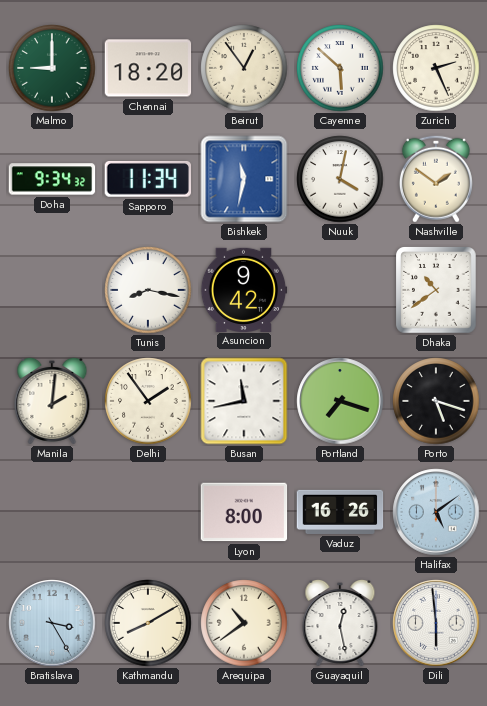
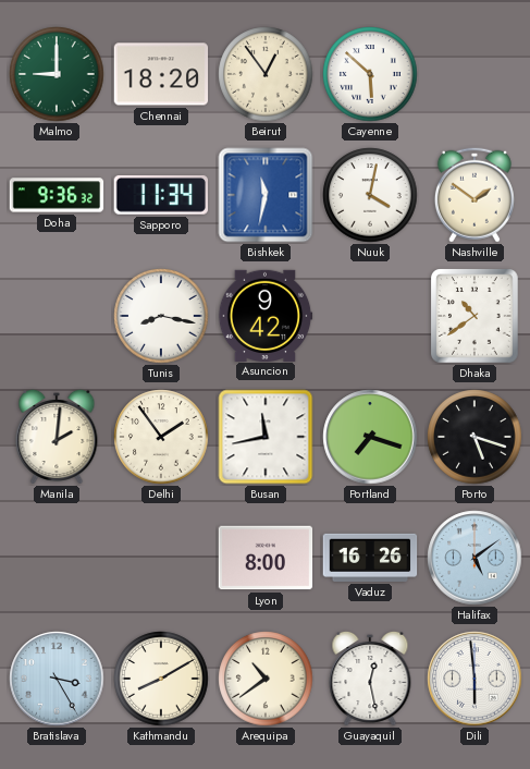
Zurich: 2:26 -> none (436, 68)
Doha: 9:34 -> 9:36 (57, 195)
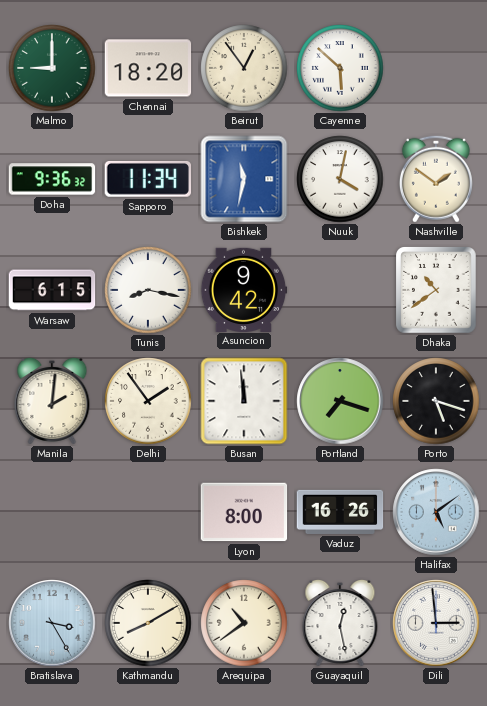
Warsaw: none -> 6:15 (52, 290)
Busan: 11:43 -> 11:59 (244, 401)
Dili: 5:59 -> 2:59 (436, 623)
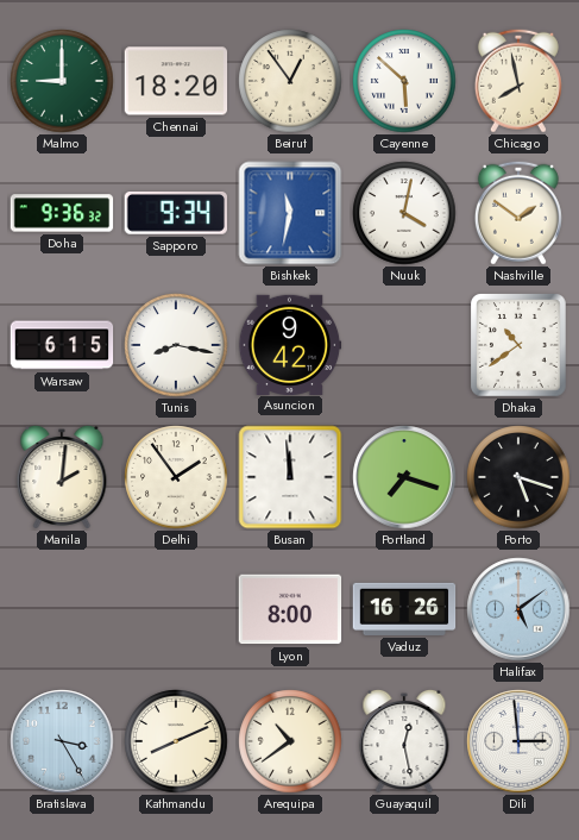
Chicago: none -> 7:58 (518, 81)
Sapporo: 11:34 -> 9:34 (175, 213)
Kathmandu: 8:10 -> 8:11 (176, 741)
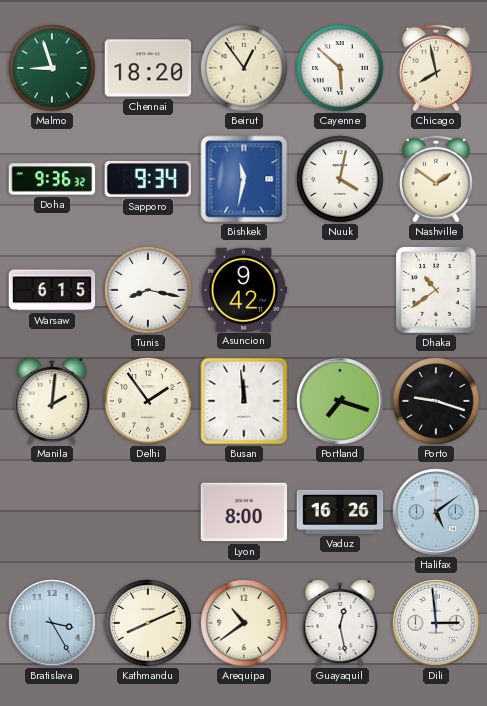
Malmo: 9:00 -> 8:57 (52, 68)
Porto: 5:18 -> 9:18 (436, 401)
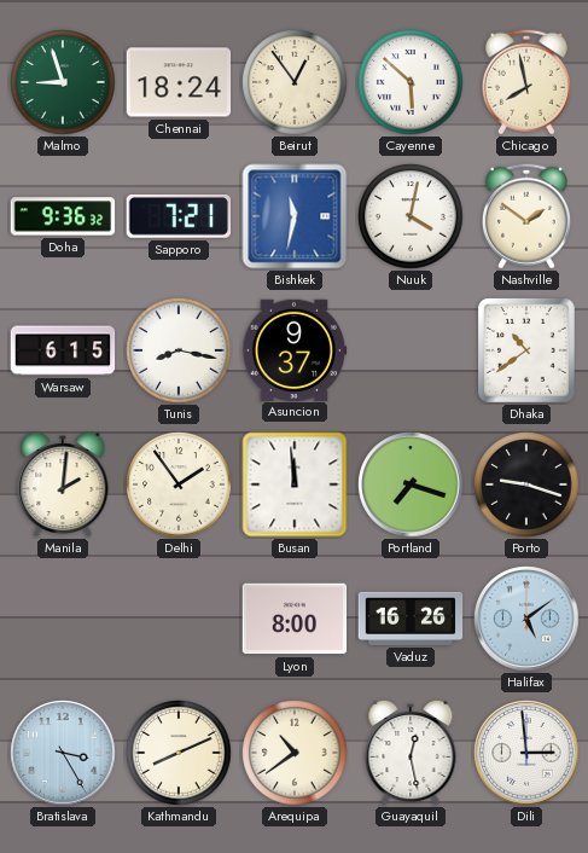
Chennai: 18:20 -> 18:24 (179, 82)
Sapporo: 9:34 -> 7:21 (177, 216)
Asuncion: 9:42 -> 9:37 (295, 349)
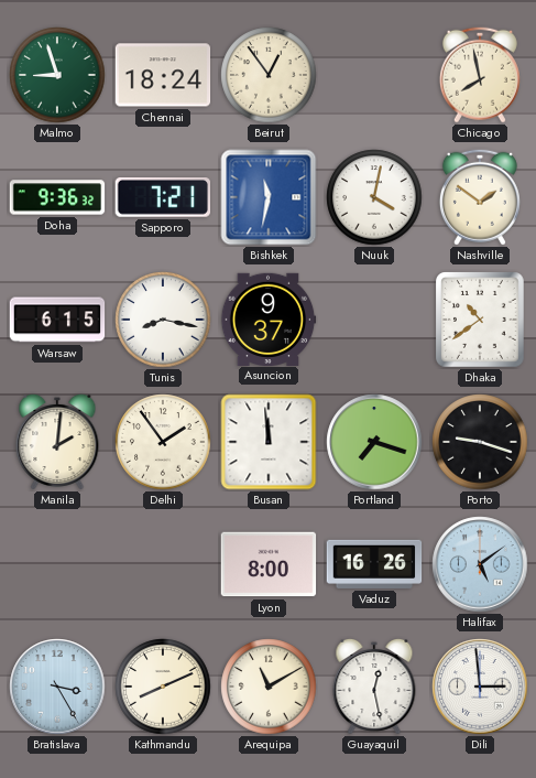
Cayenne: 5:52 -> none (411, 82)
Arequipa: 10:39 -> 11:10 (269, 687)
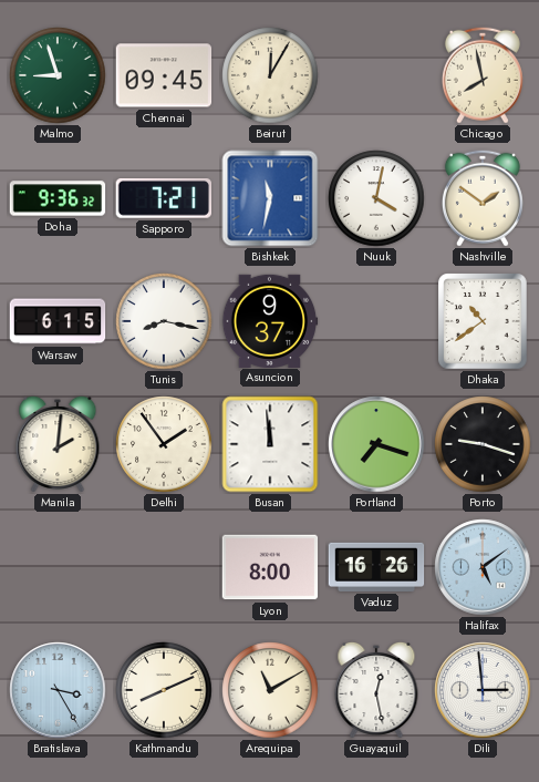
Chennai: 18:24 -> 09:45 (164, 75)
Beirut: 12:54 -> 12:05 (270, 75)
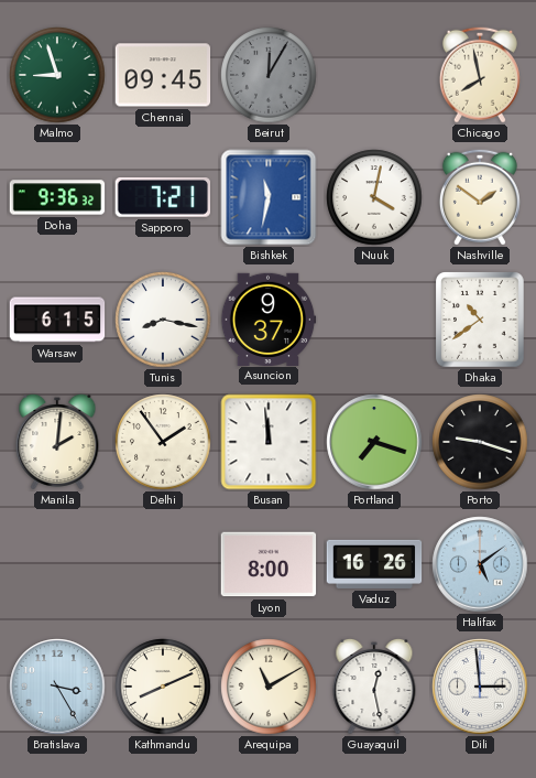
Beirut dial: cream -> grey (269, 75)
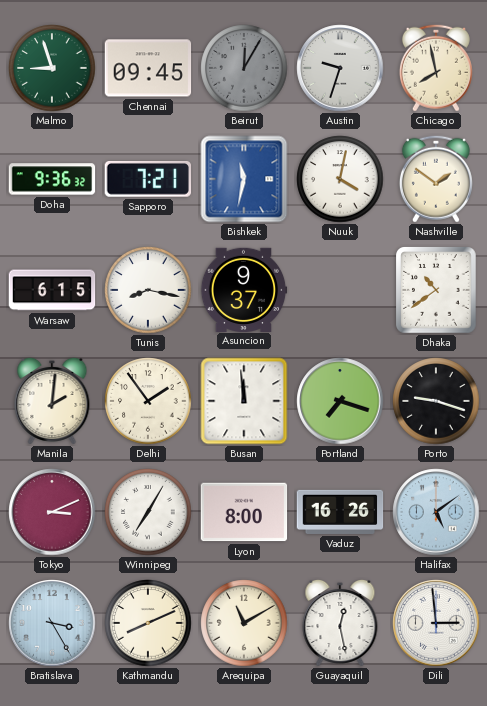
Austin: none -> 9:33 (340, 68)
Tokyo: none -> 3:11 (52, 512)
Winnipeg: none -> 7:05 (148, 512)
